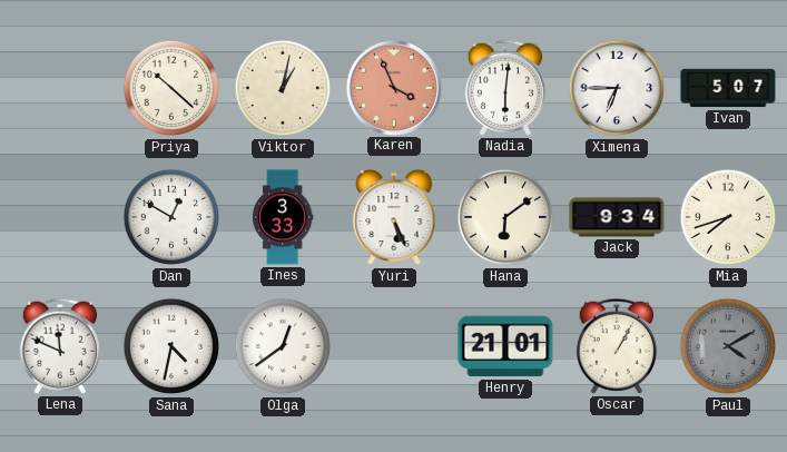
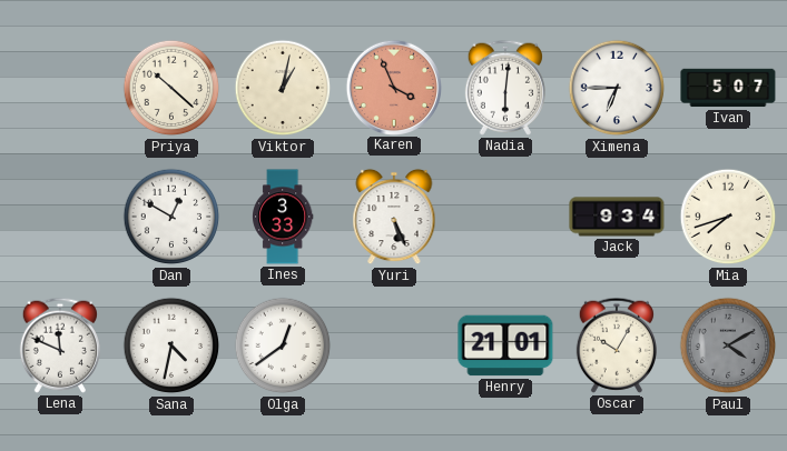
Hana: 6:09 -> none (505, 217)
Oscar: 1:05 -> 10:05 (617, 345)
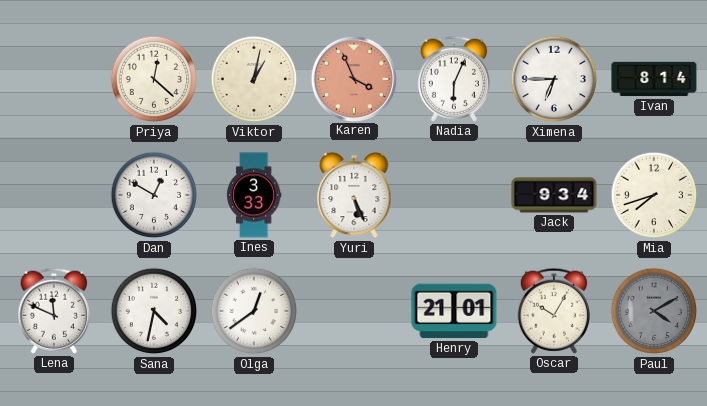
Priya: 10:22 -> 12:22 (154, 79)
Nadia: 6:01 -> 6:04 (454, 79)
Ivan: 5:07 -> 8:14 (654, 79)
